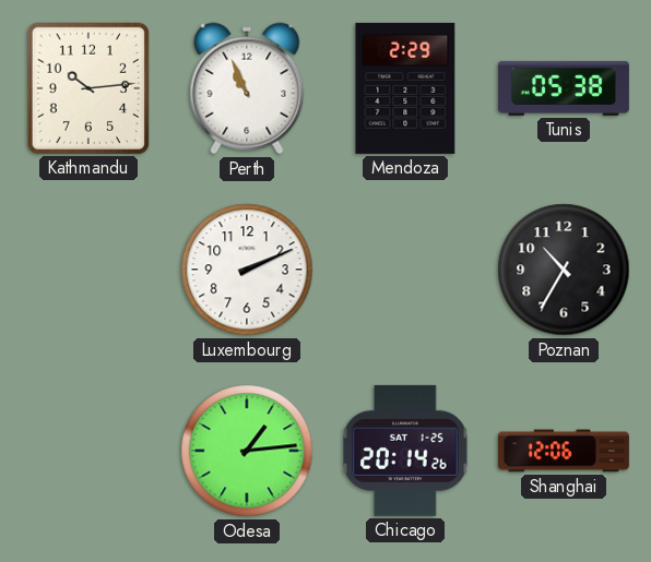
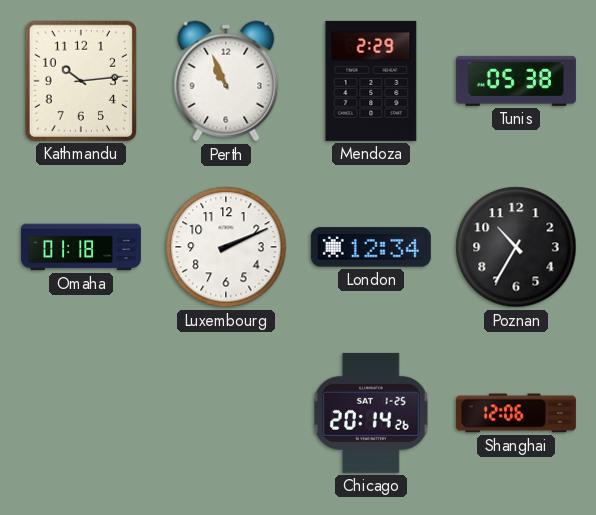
Omaha: none -> 01:18 (81, 247)
London: none -> 12:34 (371, 247)
Odesa: 1:14 -> none (247, 451)
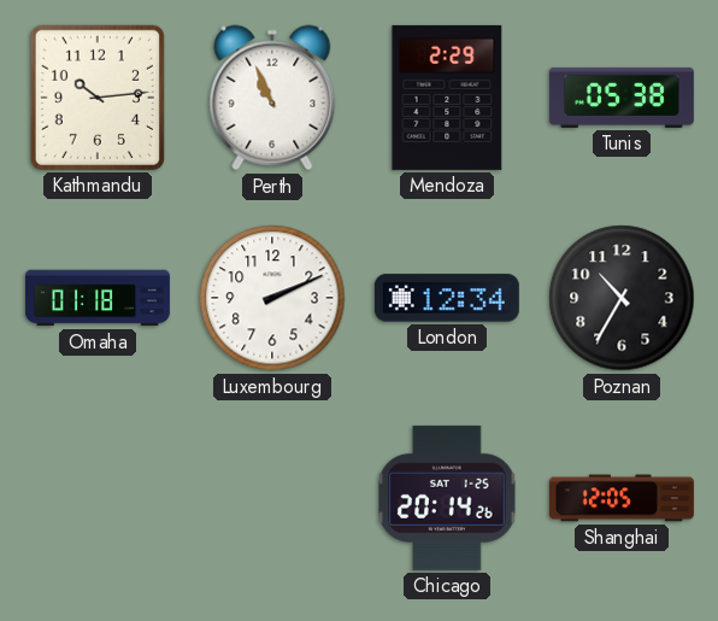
Shanghai: 12:06 -> 12:05 (622, 498)
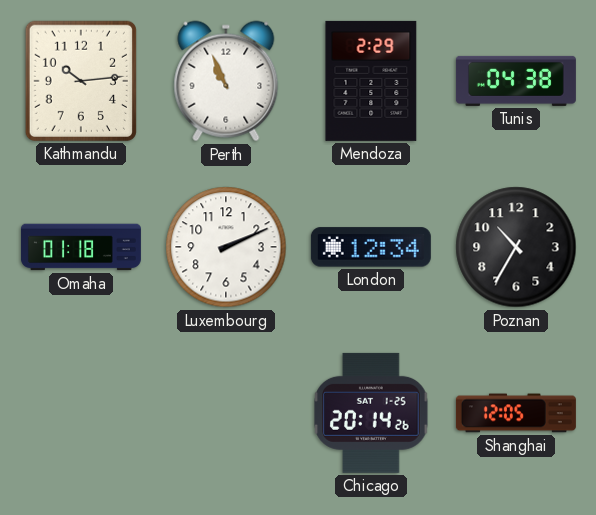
Tunis: 05:38 -> 04:38 (516, 81)
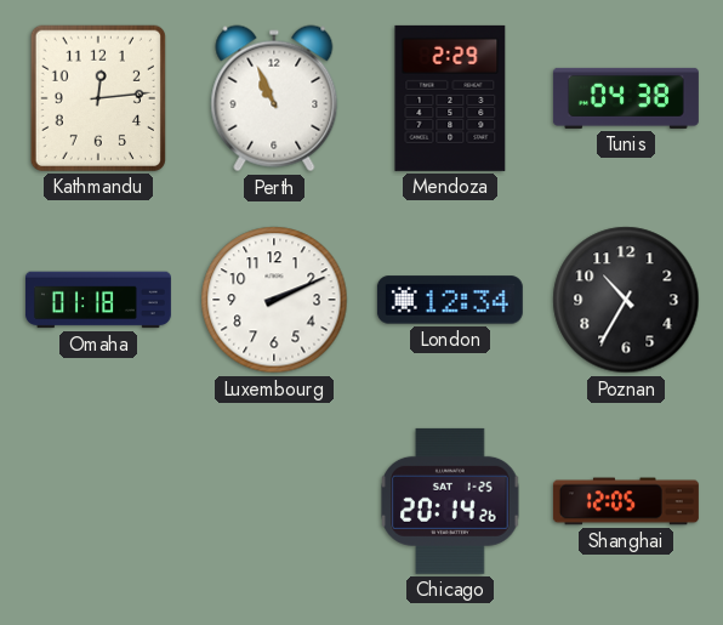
Kathmandu: 10:14 -> 12:14 (98, 98)
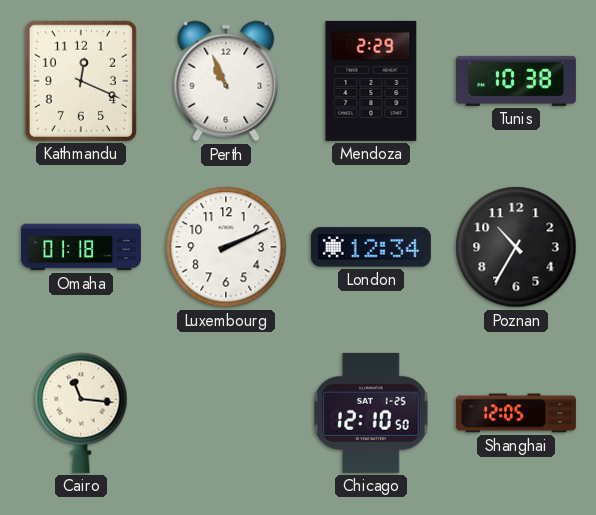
Kathmandu: 12:14 -> 12:19 (81, 81)
Tunis: 04:38 -> 10:38 (516, 81)
Cairo: none -> 11:16 (81, 413)
Chicago: 20:14 -> 12:10 (371, 413)
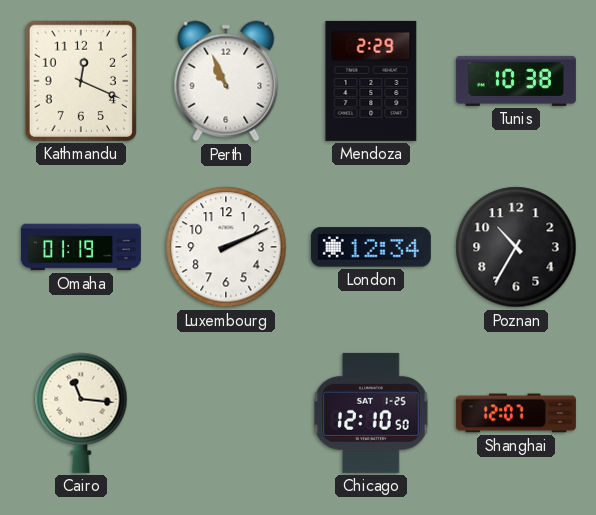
Omaha: 01:18 -> 01:19 (81, 247)
Shanghai: 12:05 -> 12:07 (516, 413)
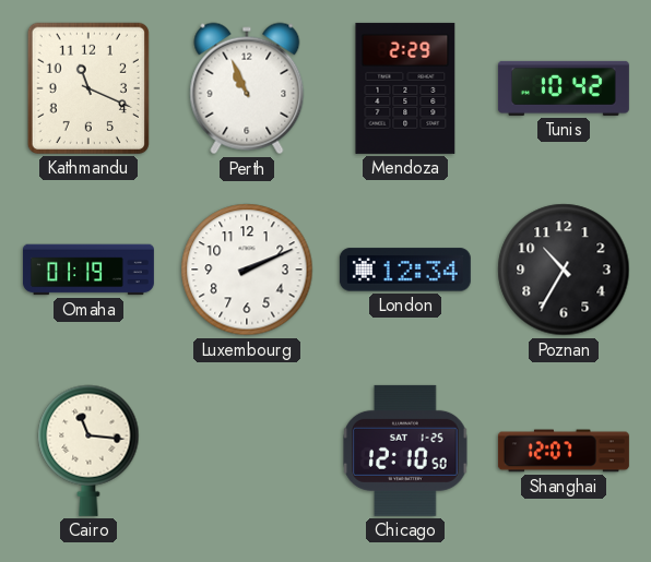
Kathmandu: 12:19 -> 11:19 (88, 88)
Tunis: 10:38 -> 10:42 (564, 88)
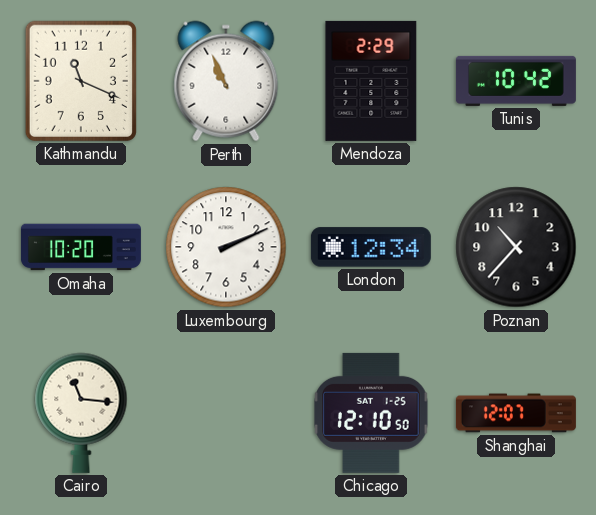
Omaha: 01:19 -> 10:20 (81, 247)
Poznan: 10:35 -> 10:37 (516, 247)
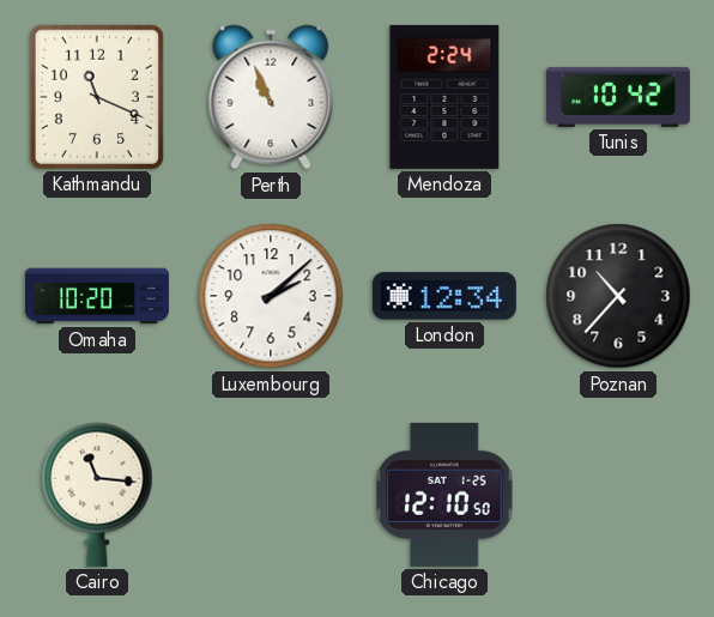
Mendoza: 2:29 -> 2:24 (444, 97)
Luxembourg: 2:11 -> 2:08 (271, 296)
Shanghai: 12:07 -> none (516, 413)
